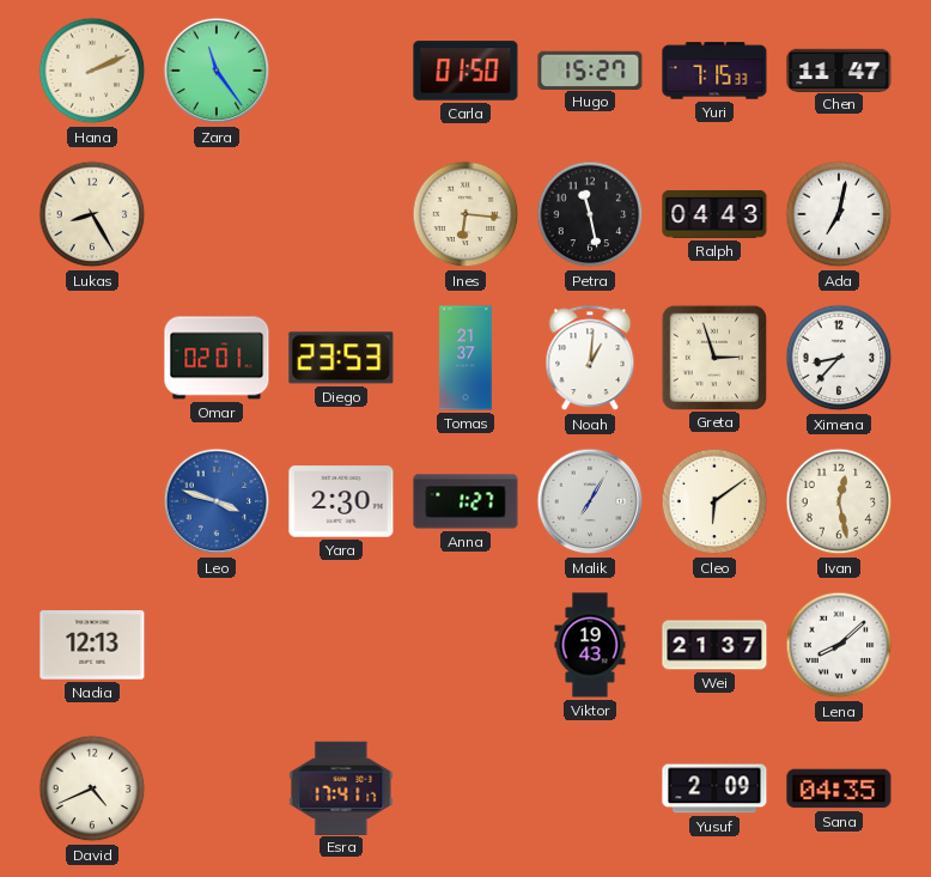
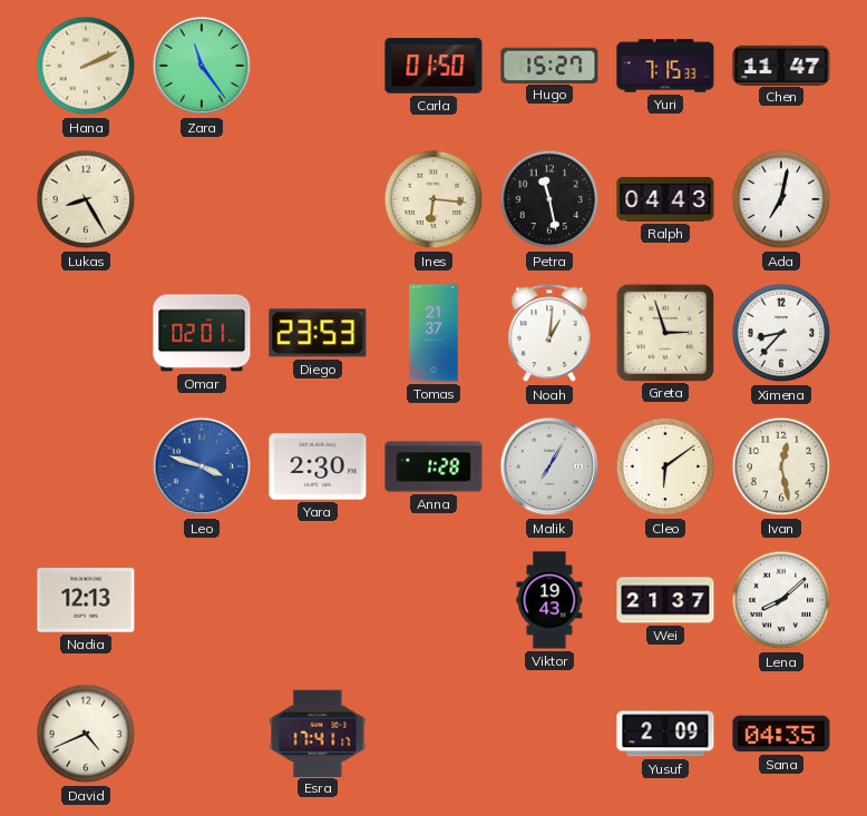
Anna: 1:27 -> 1:28 (433, 466)
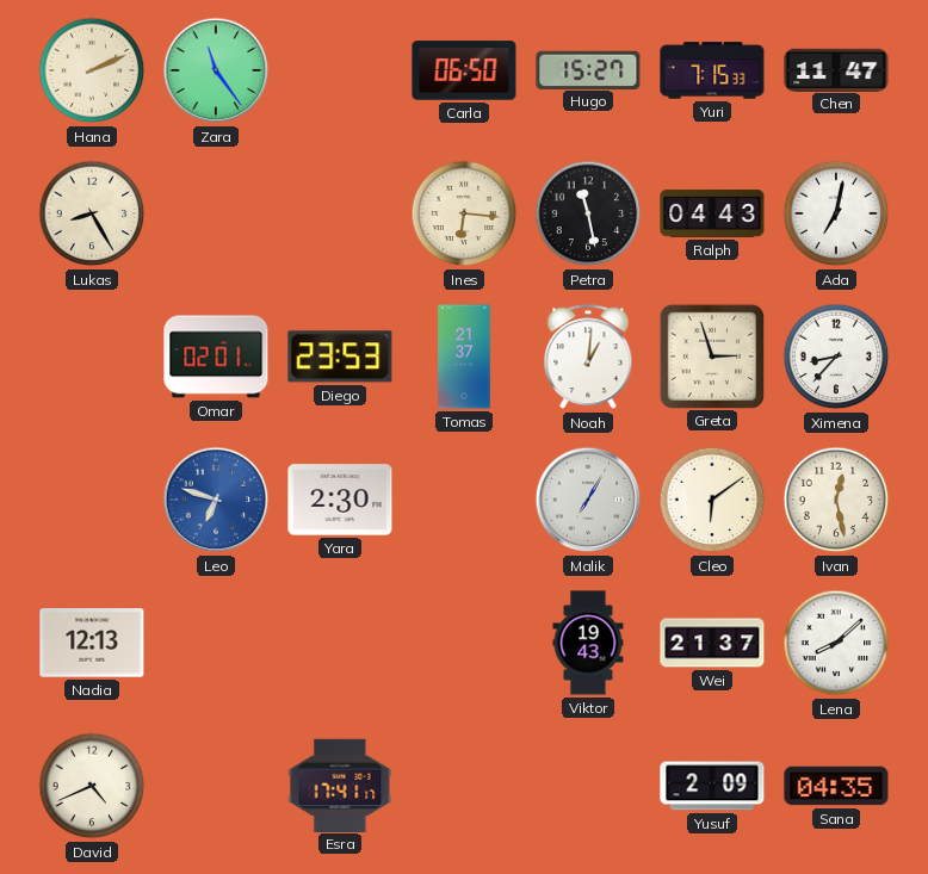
Carla: 01:50 -> 06:50 (464, 70)
Leo: 3:48 -> 6:48 (216, 500)
Anna: 1:28 -> none (433, 466)
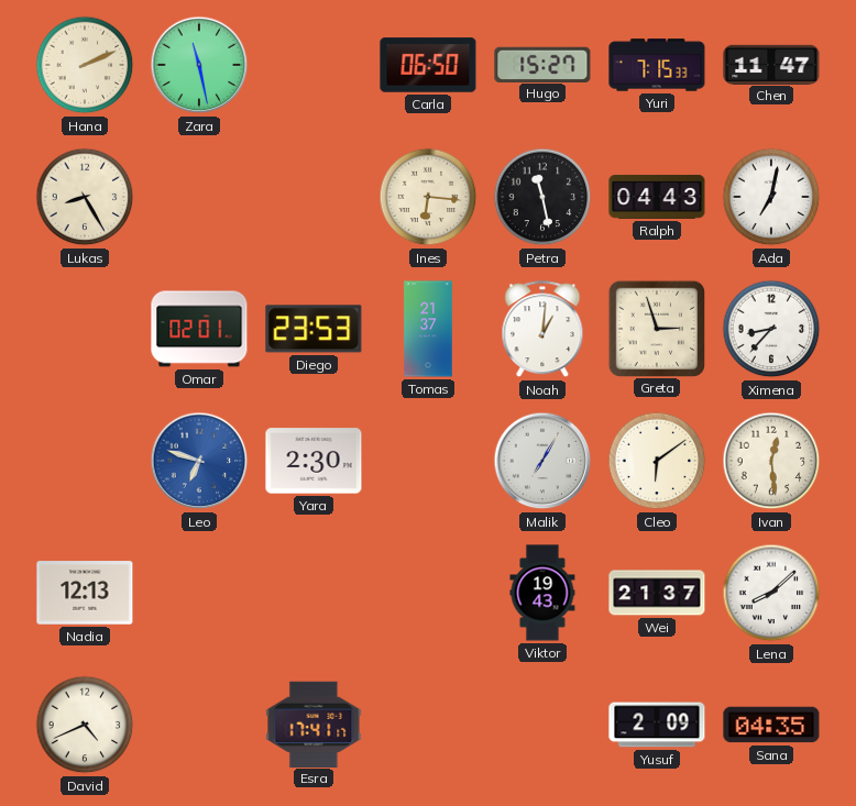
Zara: 11:24 -> 11:28 (199, 65)
Ivan: 12:28 -> 12:29 (771, 461)
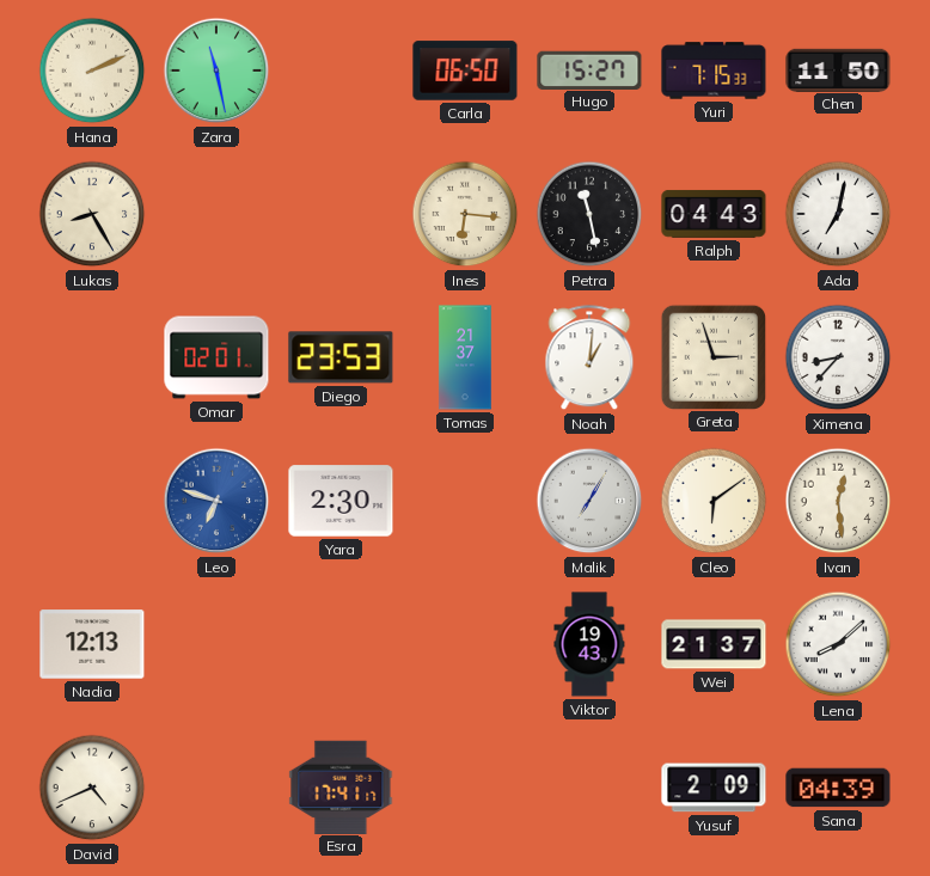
Chen: 11:47 -> 11:50 (838, 69)
Sana: 04:35 -> 04:39 (838, 788)
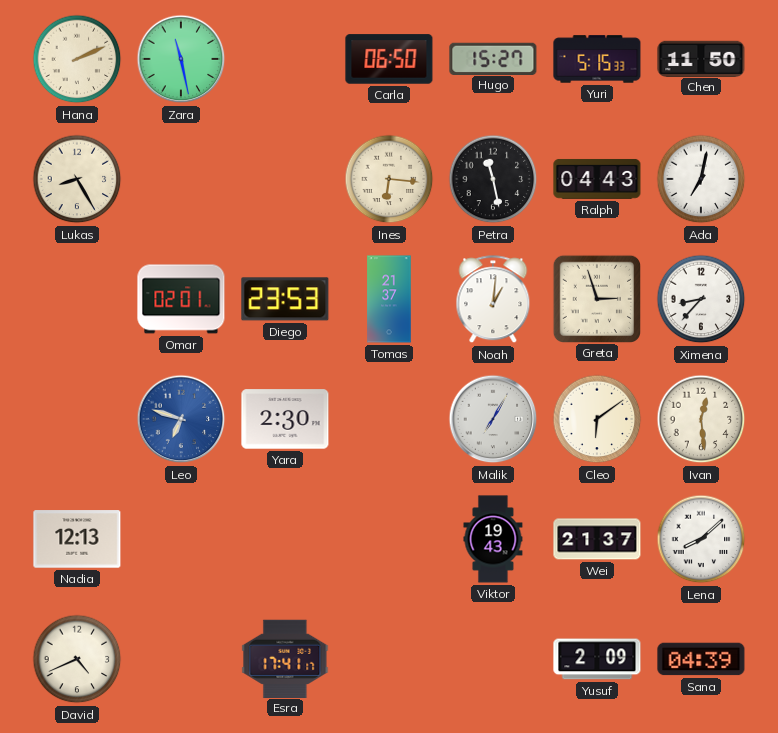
Yuri: 7:15 -> 5:15 (597, 59)
